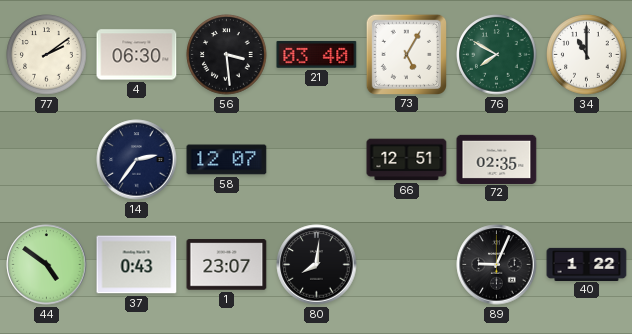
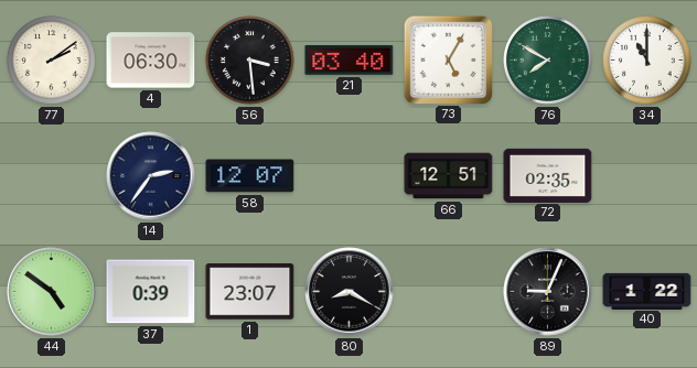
37: 0:43 -> 0:39 (151, 292)
80: 8:01 -> 8:20 (350, 292)
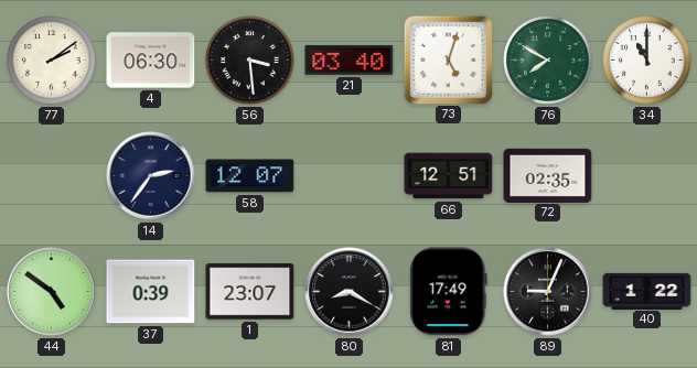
73: 5:05 -> 5:03 (448, 59)
81: none -> 17:49 (449, 292)
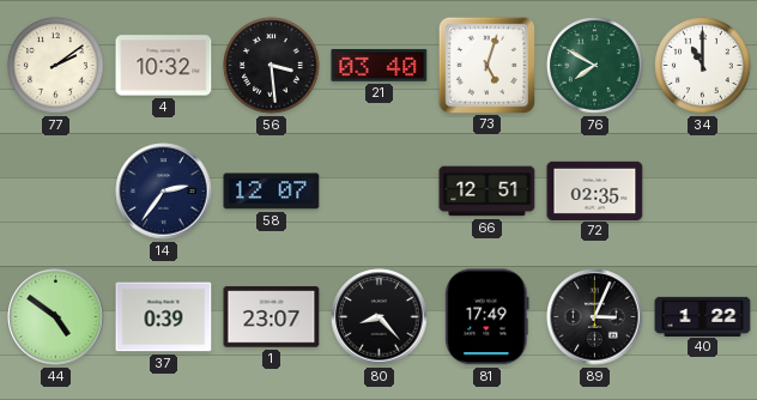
4: 06:30 -> 10:32 (164, 66)
80: 8:20 -> 8:23 (380, 317)
89: 9:04 -> 3:04 (595, 317)
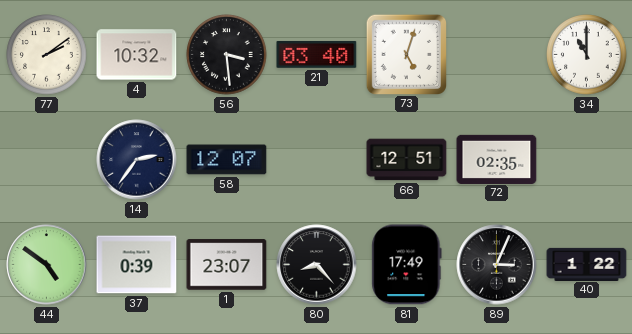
76: 7:50 -> none (595, 66)
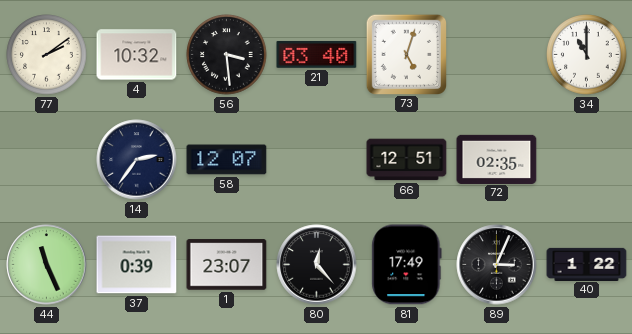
44: 4:51 -> 11:26 (47, 265)
80: 8:23 -> 12:23 (317, 265)
